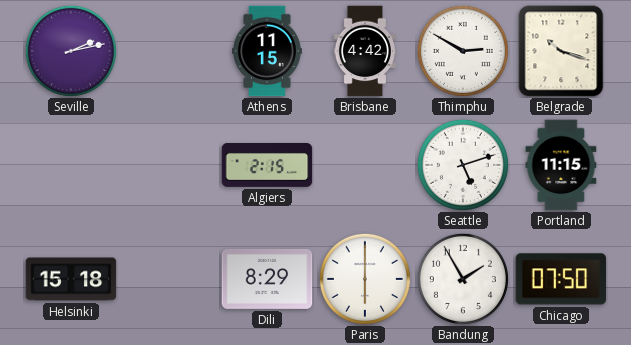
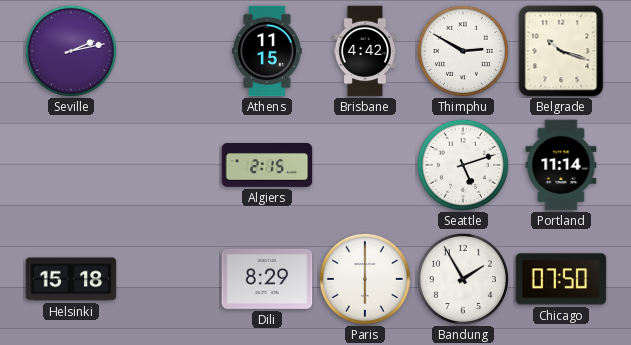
Portland: 11:15 -> 11:14 (561, 165)
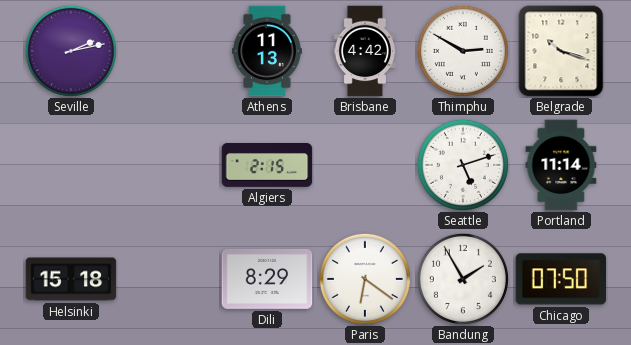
Athens: 11:15 -> 11:13 (267, 51)
Paris: 6:00 -> 6:21 (365, 279)
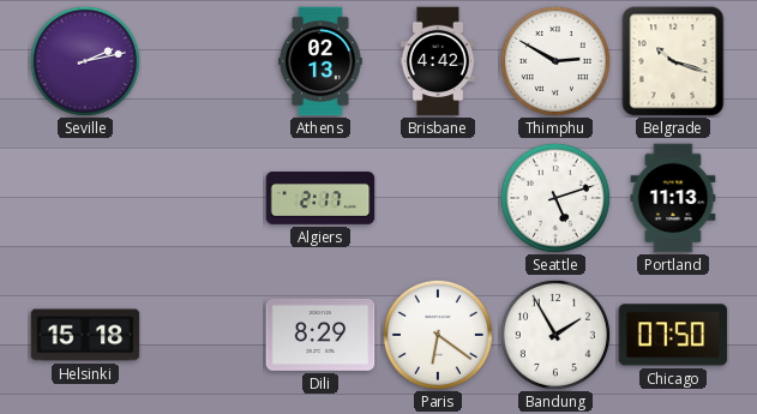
Athens: 11:13 -> 02:13 (320, 61)
Algiers: 2:15 -> 2:17 (320, 199)
Portland: 11:14 -> 11:13 (673, 198)
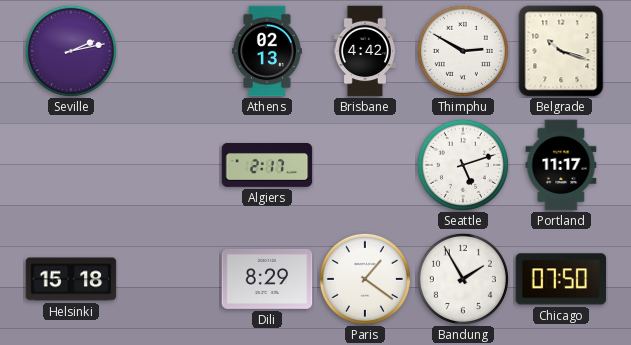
Portland: 11:13 -> 11:17 (561, 165)
Paris: 6:21 -> 1:21 (365, 279)
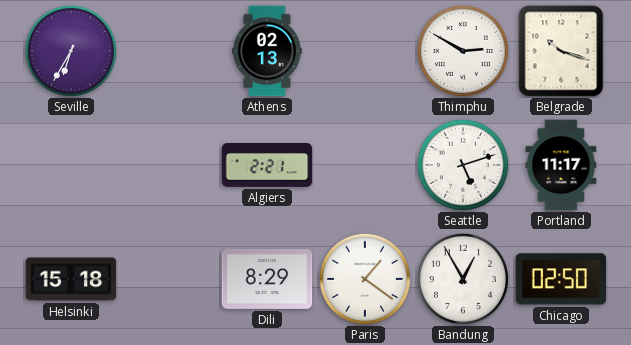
Seville: 2:13 -> 6:35 (71, 51)
Brisbane: 4:42 -> none (365, 51)
Algiers: 2:17 -> 2:21 (267, 166)
Bandung: 1:55 -> 12:55 (463, 279)
Chicago: 07:50 -> 02:50 (561, 279)
